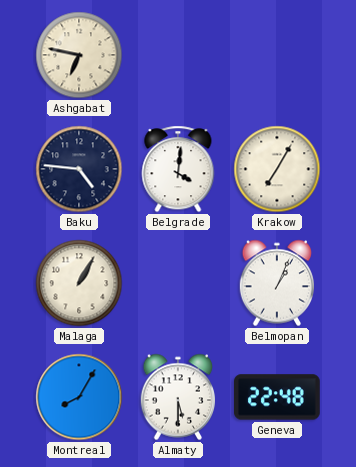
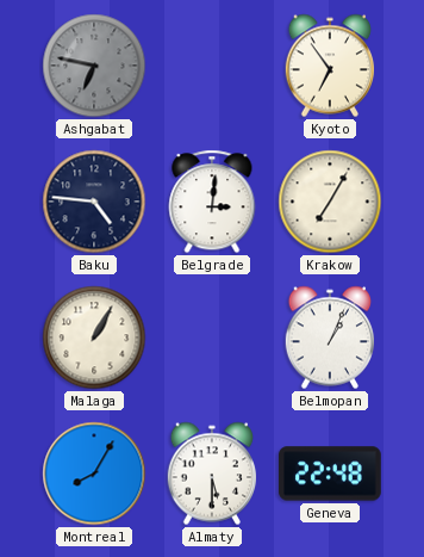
Ashgabat dial: cream -> grey (94, 66)
Kyoto: none -> 6:54 (329, 66)
Belgrade: 4:01 -> 3:01 (212, 202)
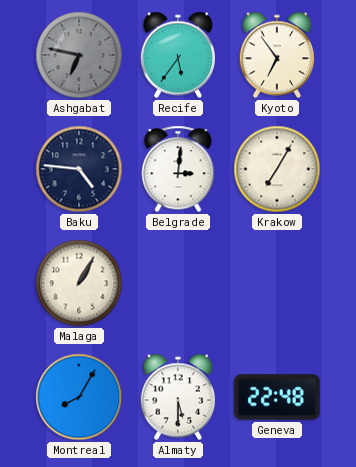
Recife: none -> 5:36 (177, 55)
Belmopan: 1:04 -> none (329, 338)
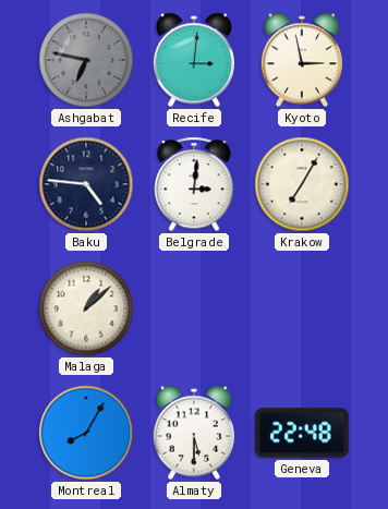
Recife: 5:36 -> 3:01 (193, 60)
Kyoto: 6:54 -> 2:58 (301, 60)
Malaga: 1:05 -> 1:08 (86, 308)
